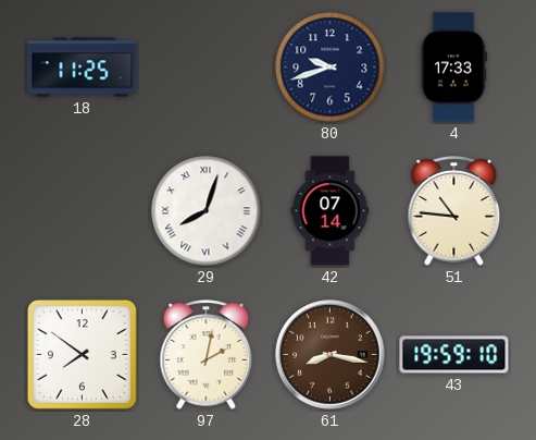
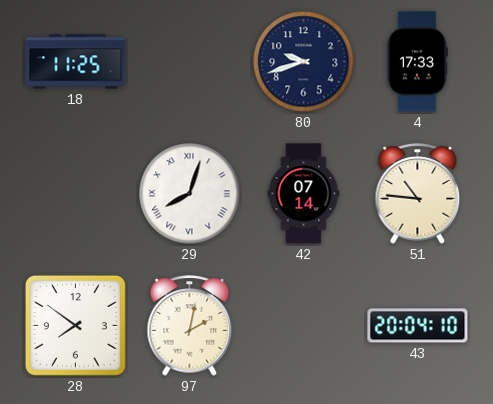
61: 8:17 -> none (331, 355)
43: 19:59 -> 20:04 (418, 326)
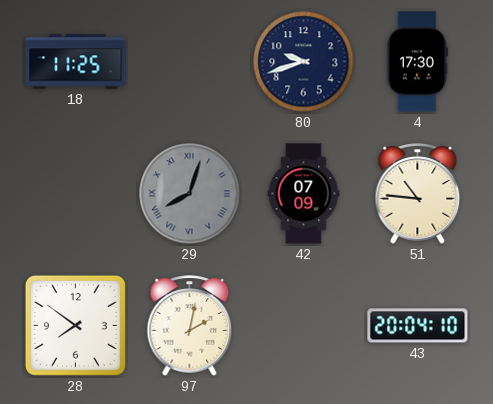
4: 17:33 -> 17:30 (417, 62)
29 dial: white -> grey (190, 194)
42: 07:14 -> 07:09 (304, 194)
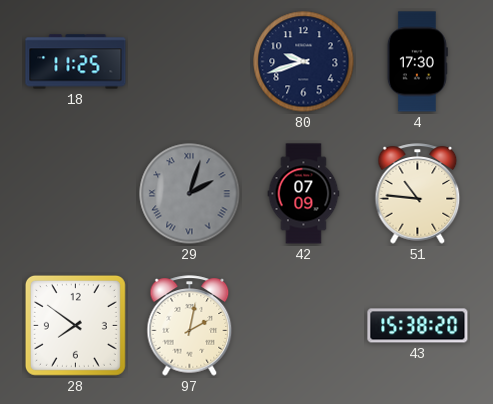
29: 8:03 -> 2:03 (190, 194)
43: 20:04 -> 15:38 (418, 326)
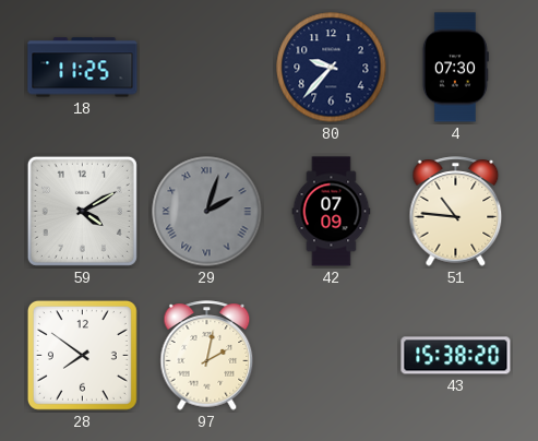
80: 9:42 -> 9:37 (332, 68)
4: 17:30 -> 07:30 (455, 68)
59: none -> 4:10 (82, 211)
